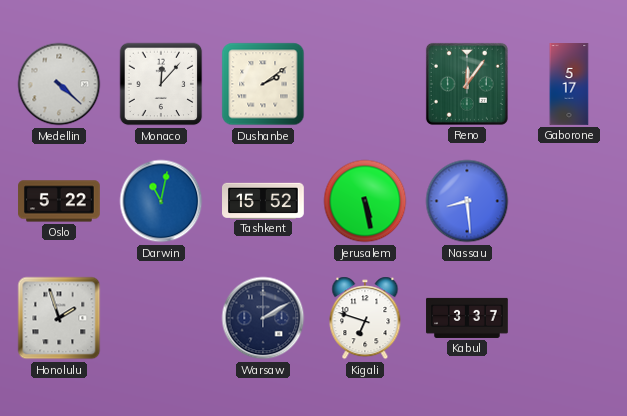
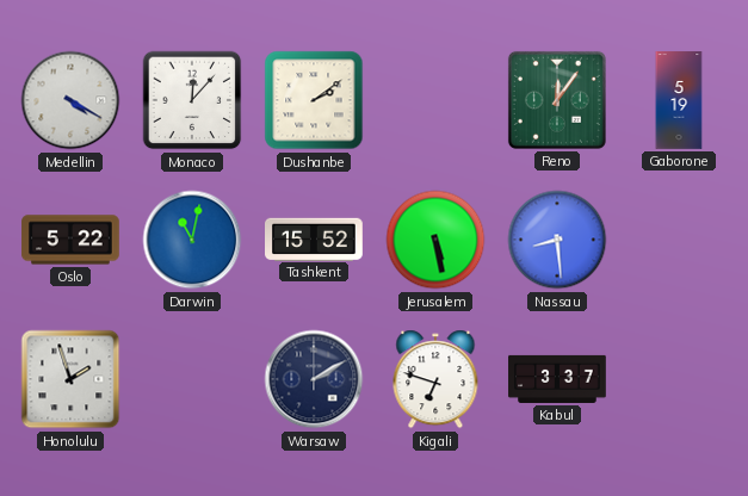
Medellin: 4:22 -> 4:20 (70, 100)
Gaborone: 5:17 -> 5:19 (679, 100)
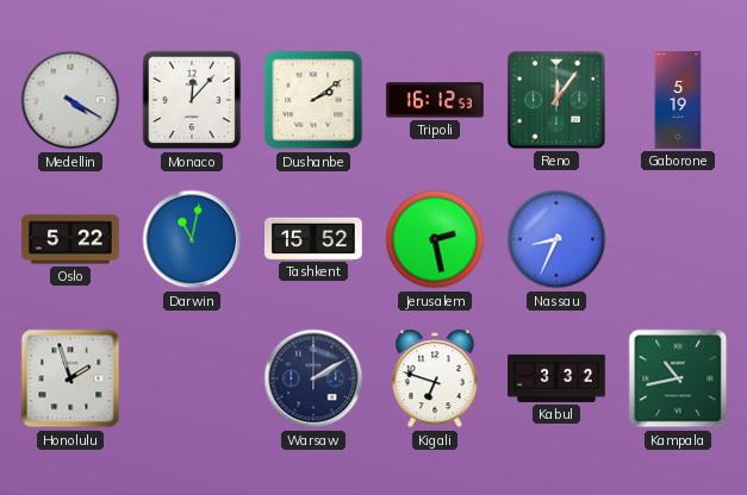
Tripoli: none -> 16:12 (436, 100)
Jerusalem: 5:28 -> 2:28 (435, 239)
Nassau: 8:29 -> 8:34 (556, 239)
Kabul: 3:37 -> 3:32 (556, 378)
Kampala: none -> 10:43 (678, 378)
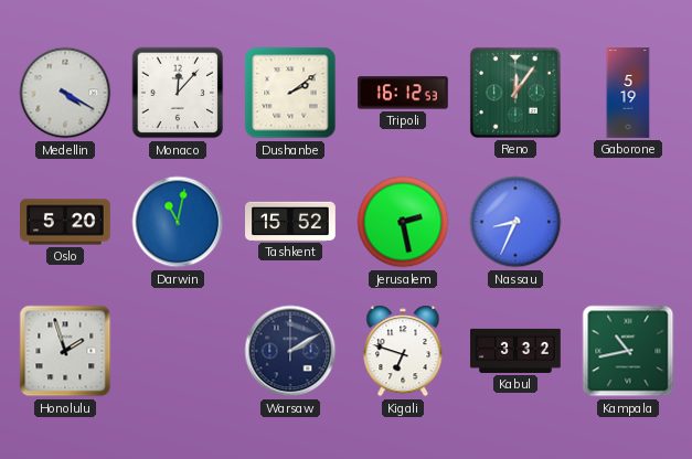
Oslo: 5:22 -> 5:20 (65, 222)
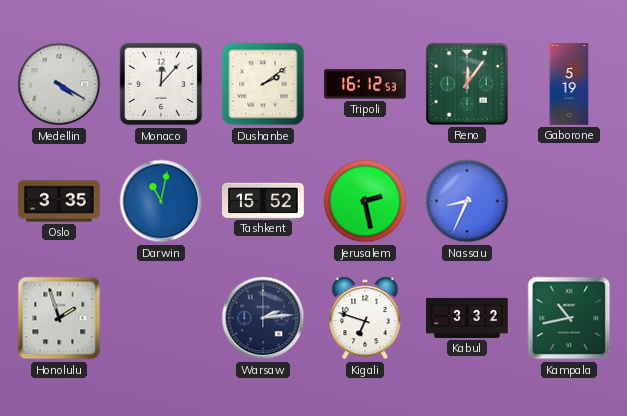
Oslo: 5:20 -> 3:35 (59, 201)
Warsaw: 2:10 -> 2:14 (263, 318)
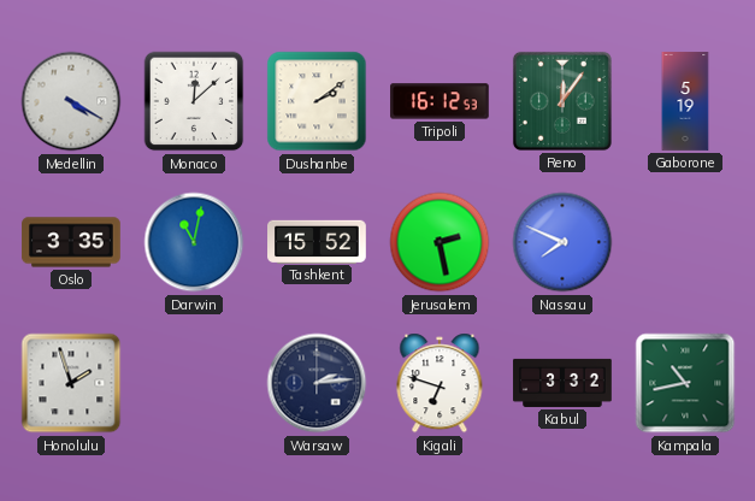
Monaco: 12:07 -> 12:08 (194, 101)
Nassau: 8:34 -> 7:49 (562, 242)
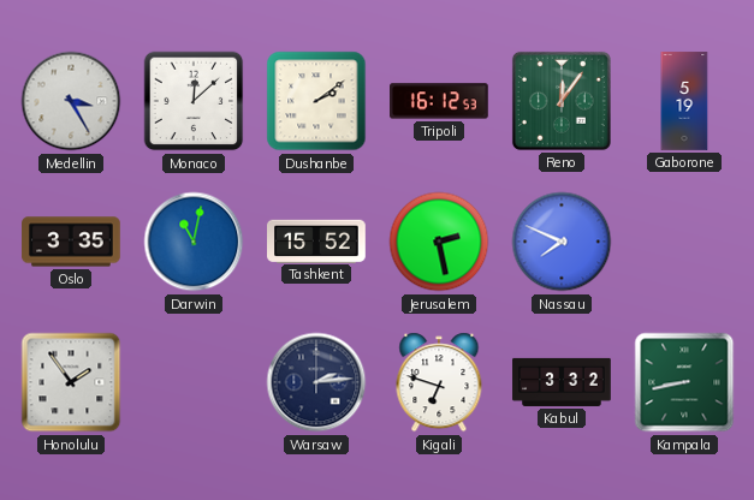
Medellin: 4:20 -> 3:25 (71, 101)
Honolulu: 1:57 -> 1:54 (71, 382)
Kampala: 10:43 -> 8:43 (684, 382)
